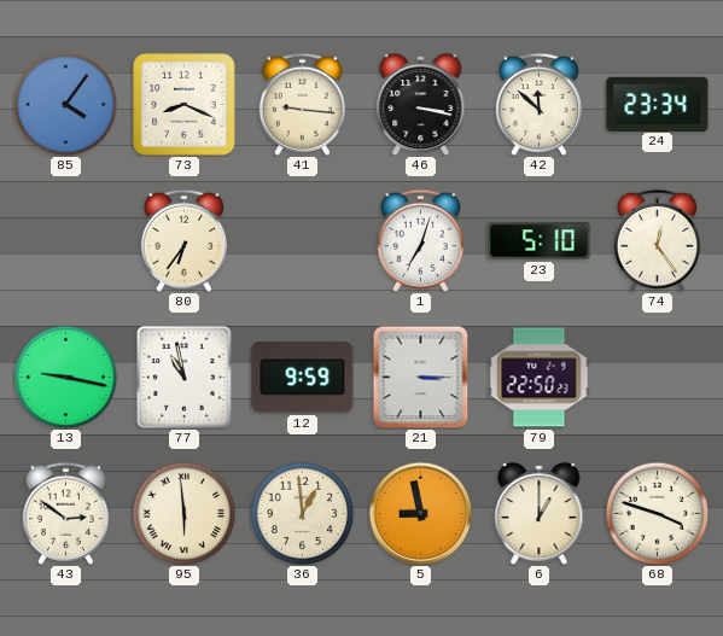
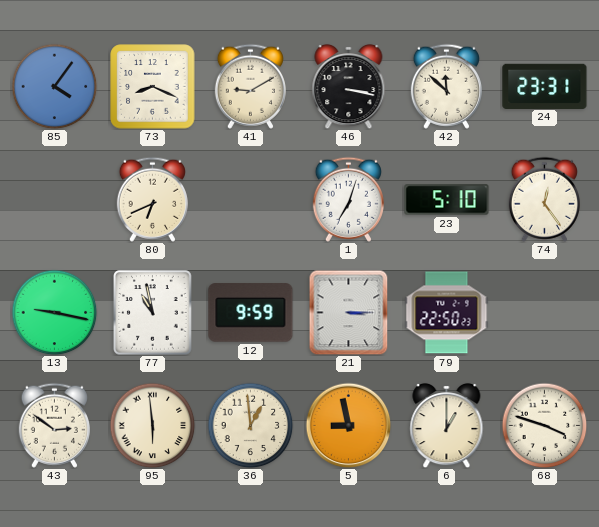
41: 9:16 -> 9:10 (250, 86)
24: 23:34 -> 23:31 (545, 86)
80: 6:36 -> 6:41 (152, 199)
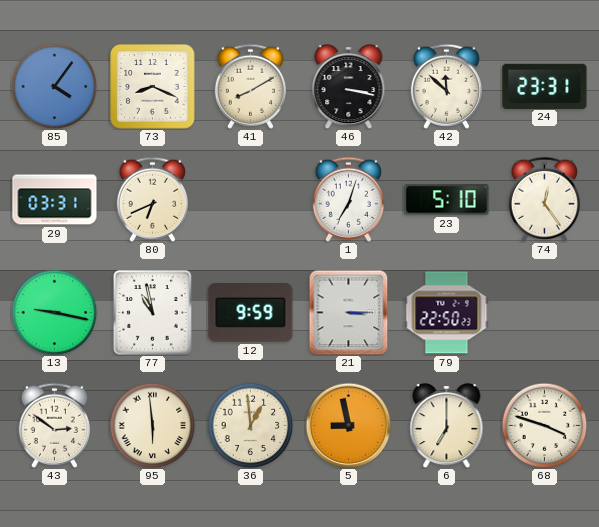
41: 9:10 -> 8:10 (250, 86)
29: none -> 03:31 (55, 200)
6: 1:00 -> 7:00 (447, 425)
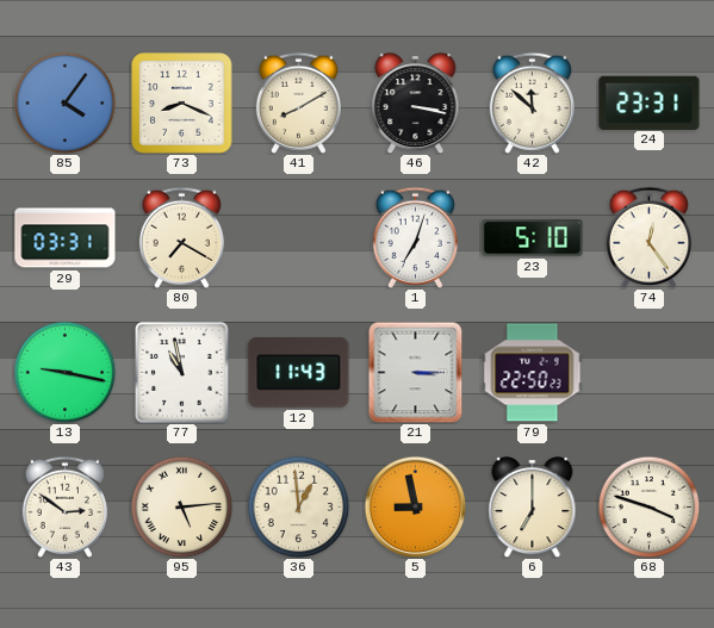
80: 6:41 -> 7:20 (181, 237)
12: 9:59 -> 11:43 (299, 373)
95: 5:59 -> 5:14 (181, 506)
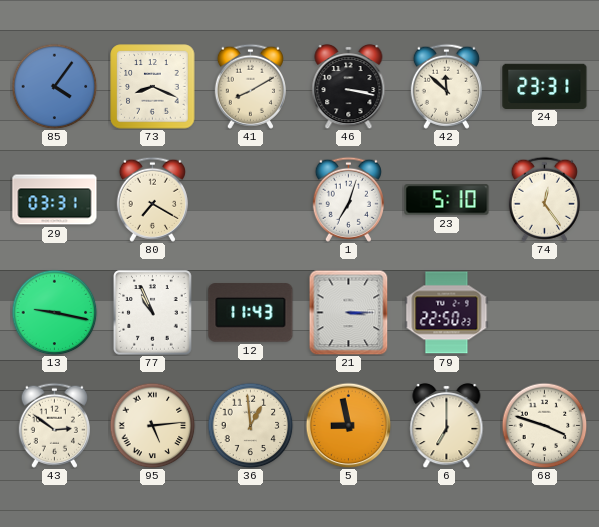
77: 10:58 -> 10:56 (153, 313)
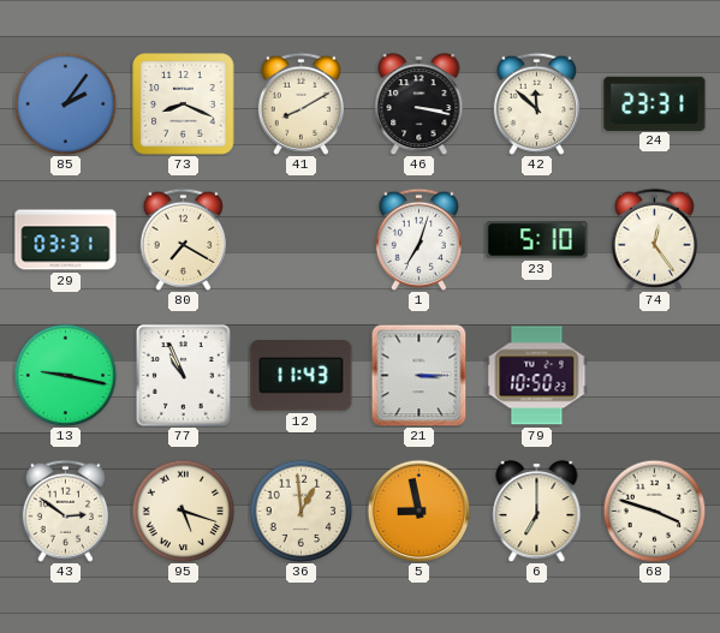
85: 4:06 -> 2:06 (65, 103)
79: 22:50 -> 10:50 (537, 376)
95: 5:14 -> 5:18 (183, 510)
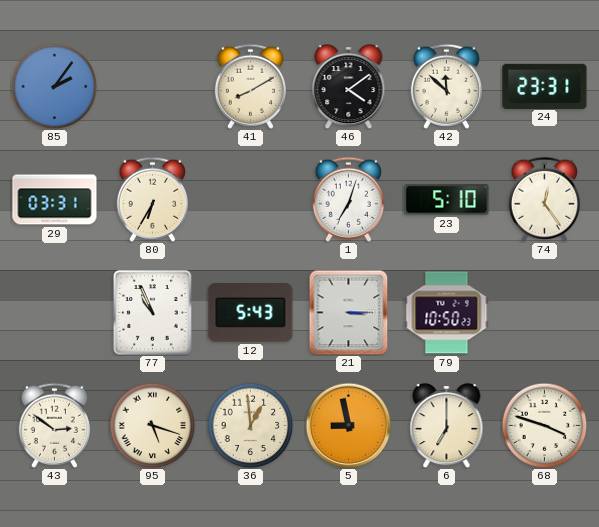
73: 8:19 -> none (184, 104)
46: 3:17 -> 4:09 (349, 86)
80: 7:20 -> 6:35 (152, 199)
13: 9:17 -> none (65, 375)
12: 11:43 -> 5:43 (251, 313)
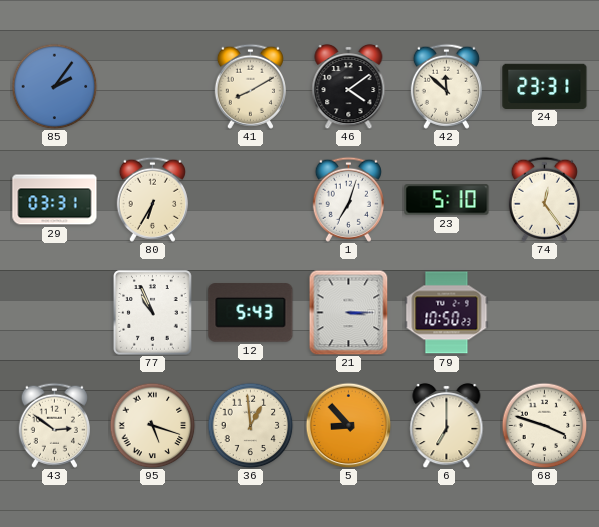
5: 8:58 -> 8:53 (348, 425)
